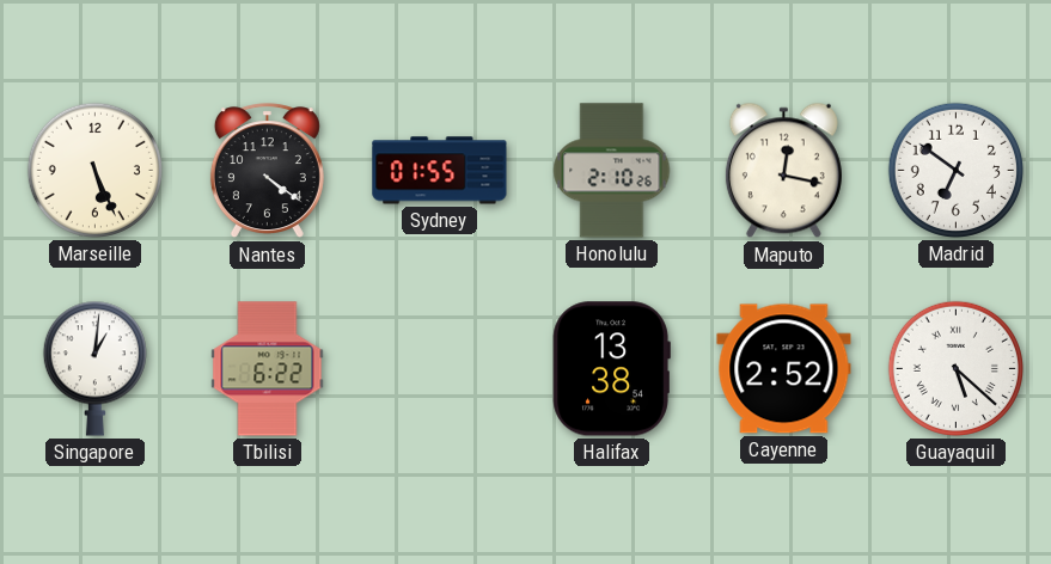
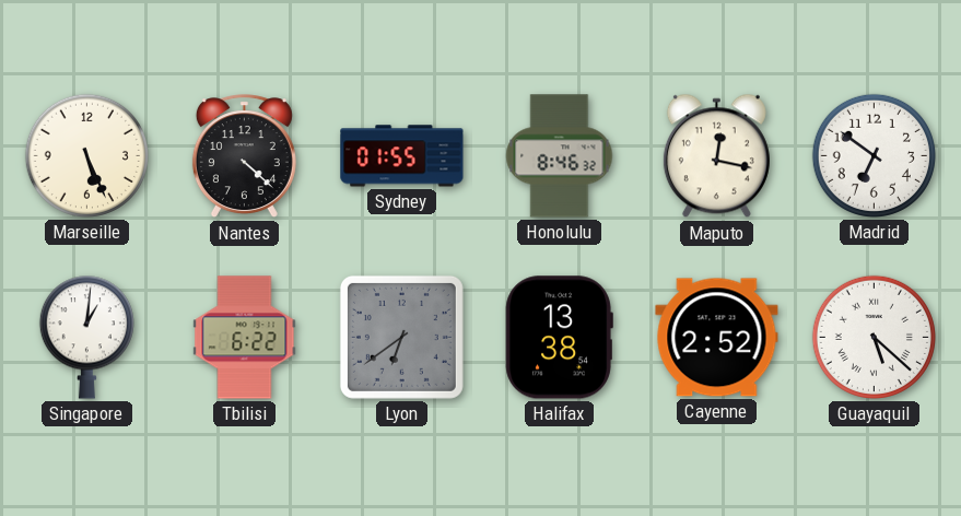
Nantes: 4:21 -> 4:22 (244, 156)
Honolulu: 2:10 -> 8:46 (560, 156)
Lyon: none -> 6:39 (401, 337)
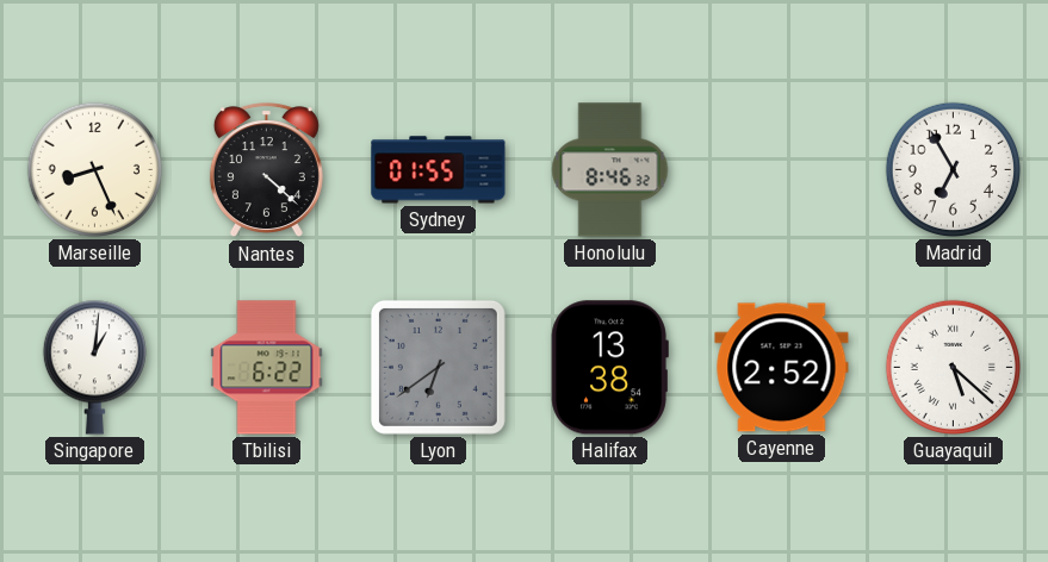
Marseille: 5:26 -> 8:26 (94, 169)
Maputo: 12:17 -> none (716, 156)
Madrid: 6:51 -> 6:55 (953, 169)
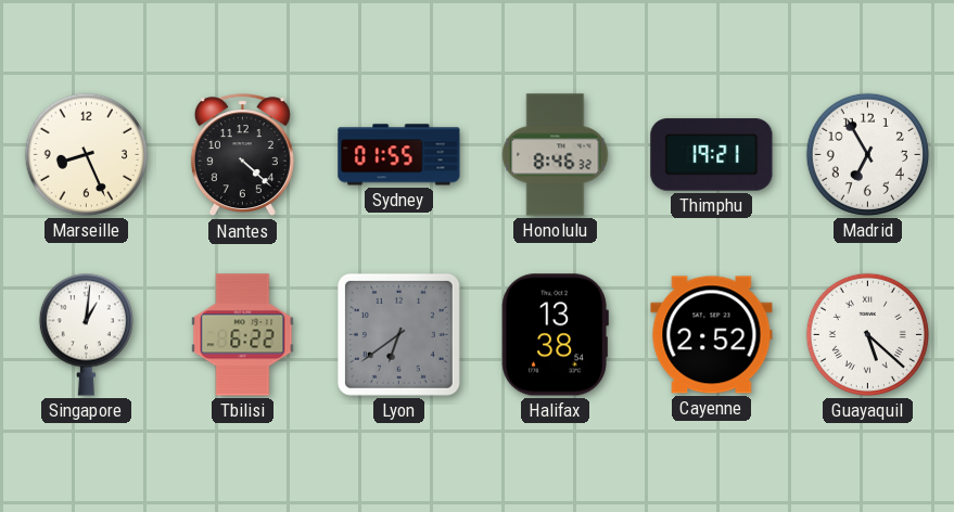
Thimphu: none -> 19:21 (712, 155)
